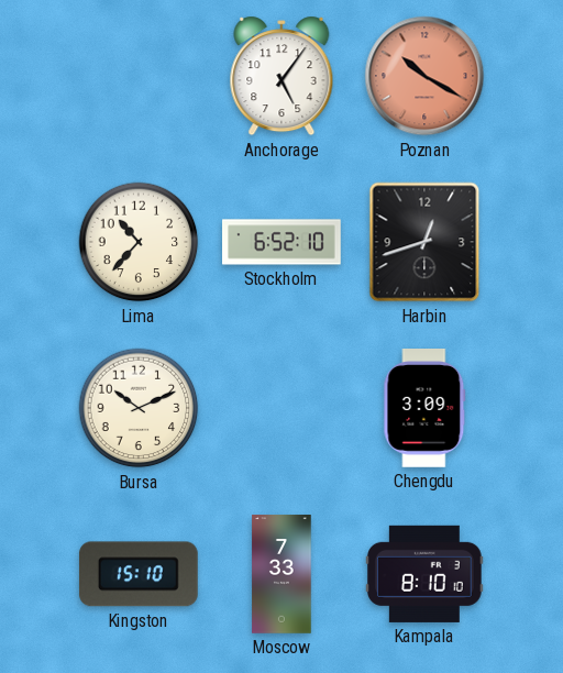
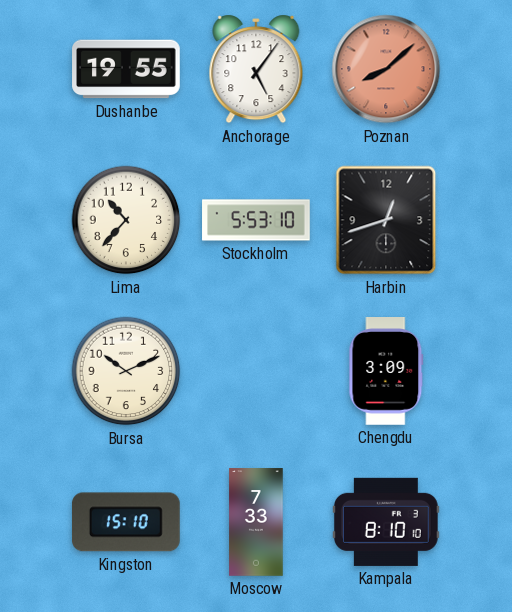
Dushanbe: none -> 19:55 (126, 69)
Poznan: 10:20 -> 8:08 (386, 69)
Stockholm: 6:52 -> 5:53 (256, 220)
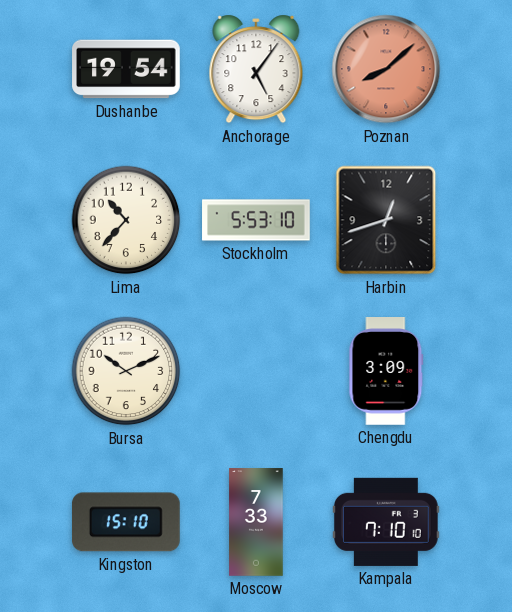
Dushanbe: 19:55 -> 19:54 (126, 69)
Kampala: 8:10 -> 7:10 (387, 522)
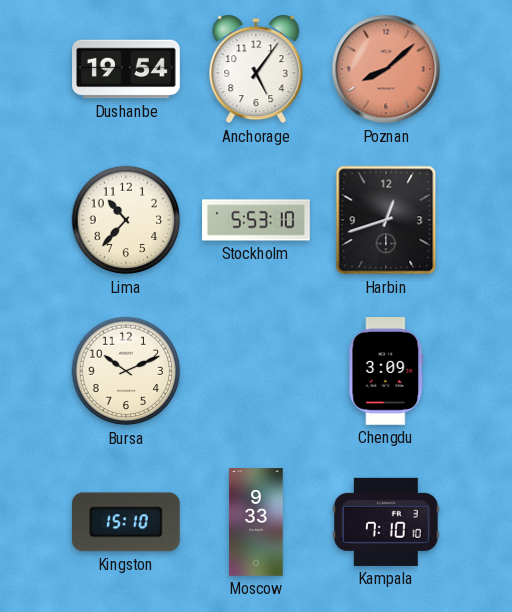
Moscow: 7:33 -> 9:33 (256, 522)
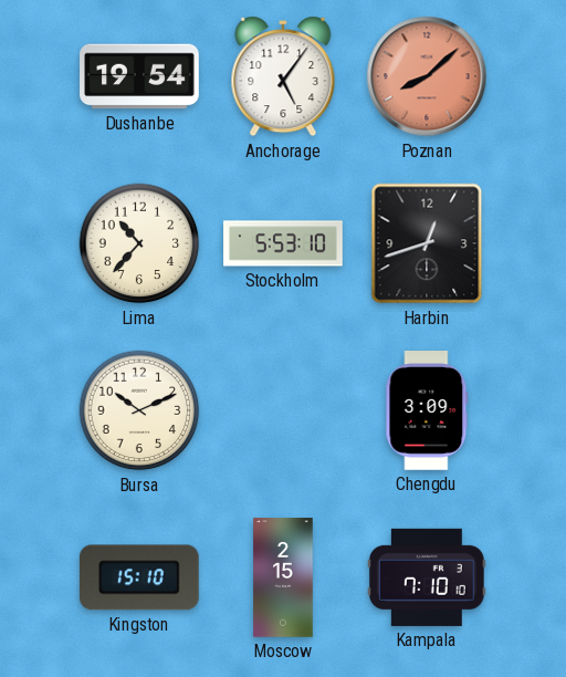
Moscow: 9:33 -> 2:15 (283, 577)
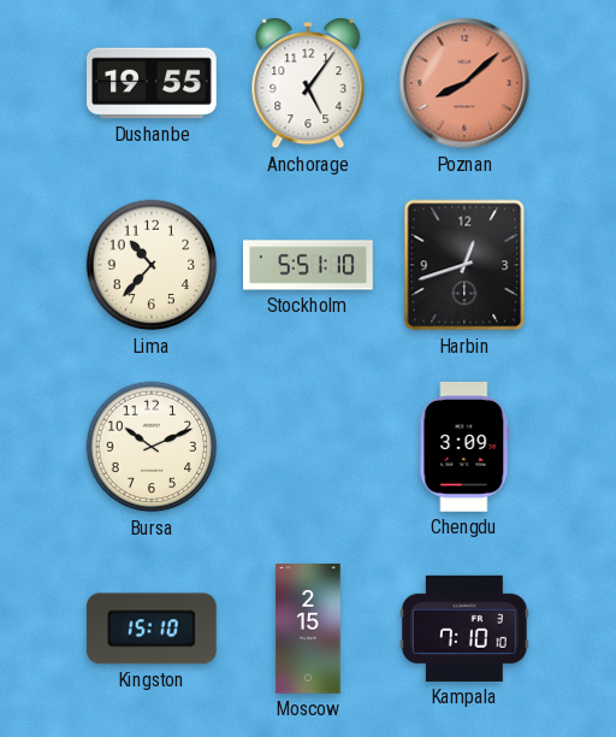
Dushanbe: 19:54 -> 19:55 (152, 83)
Stockholm: 5:53 -> 5:51 (308, 265)
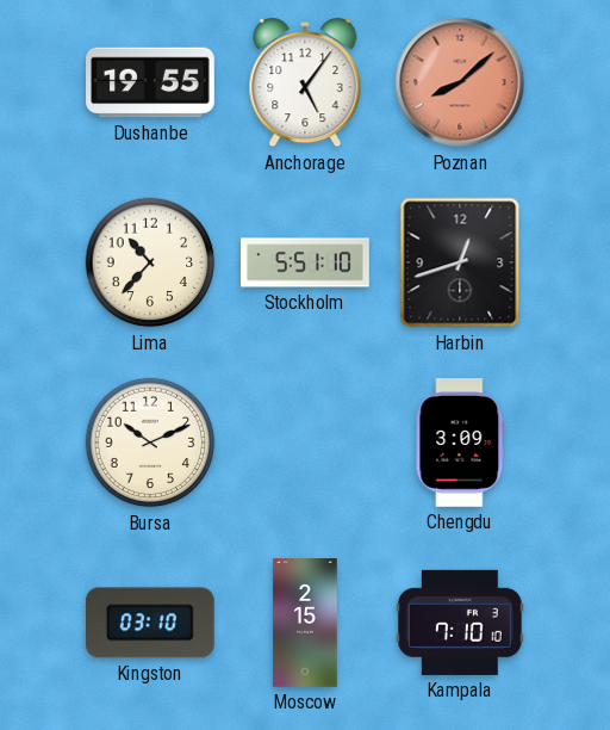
Kingston: 15:10 -> 03:10 (150, 623)
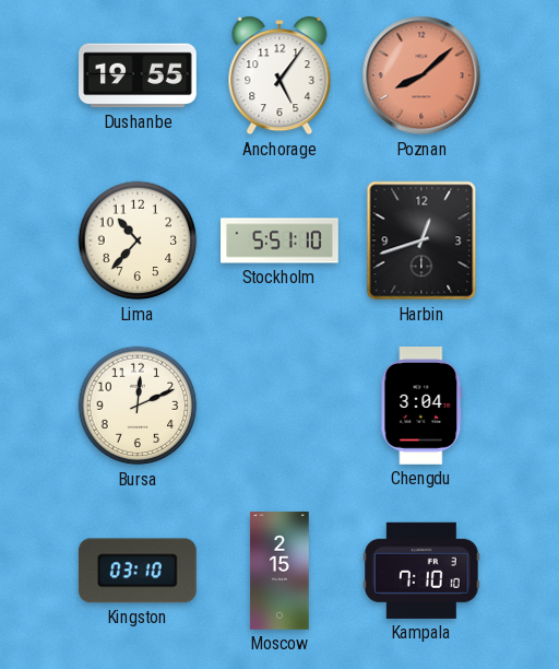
Bursa: 10:11 -> 12:11 (138, 406)
Chengdu: 3:09 -> 3:04 (421, 407)
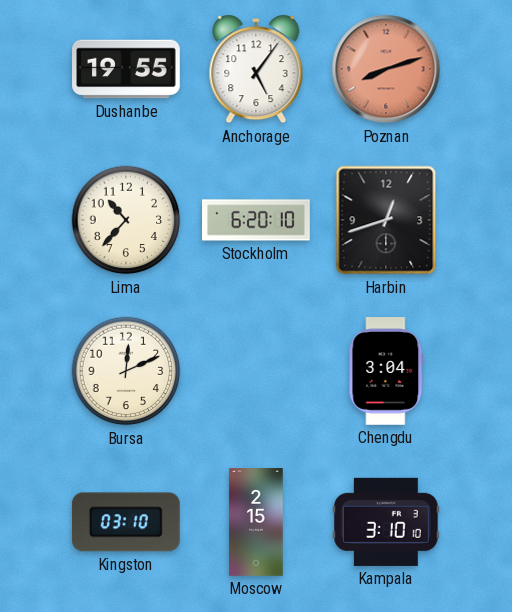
Poznan: 8:08 -> 8:12 (386, 69)
Stockholm: 5:51 -> 6:20 (256, 220)
Kampala: 7:10 -> 3:10 (387, 522)
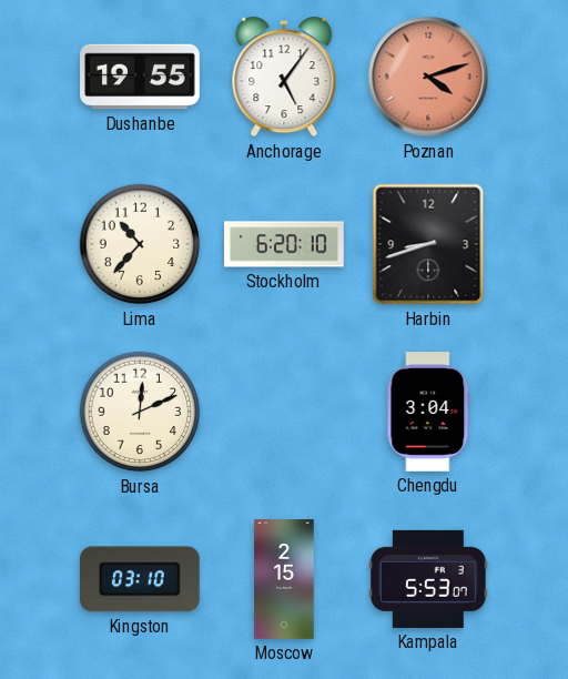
Poznan: 8:12 -> 4:12 (428, 77)
Harbin: 12:42 -> 8:42 (428, 244)
Kampala: 3:10 -> 5:53 (429, 579)
